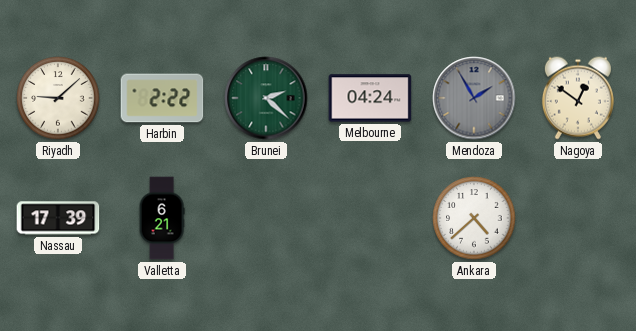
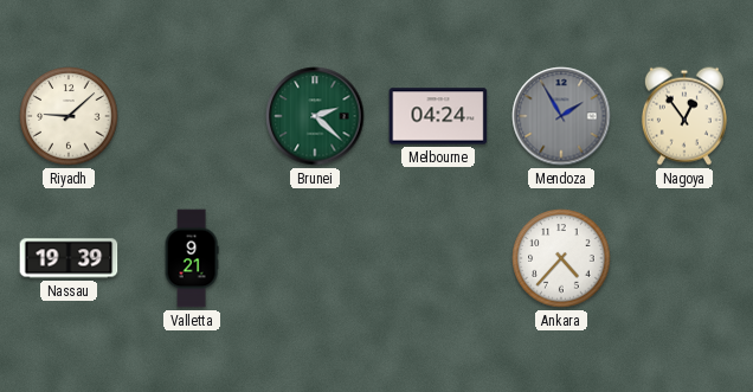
Harbin: 2:22 -> none (162, 98)
Nagoya: 12:51 -> 12:54 (684, 116)
Nassau: 17:39 -> 19:39 (69, 258)
Valletta: 6:21 -> 9:21 (192, 258)
Ankara: 4:38 -> 4:37 (561, 258)
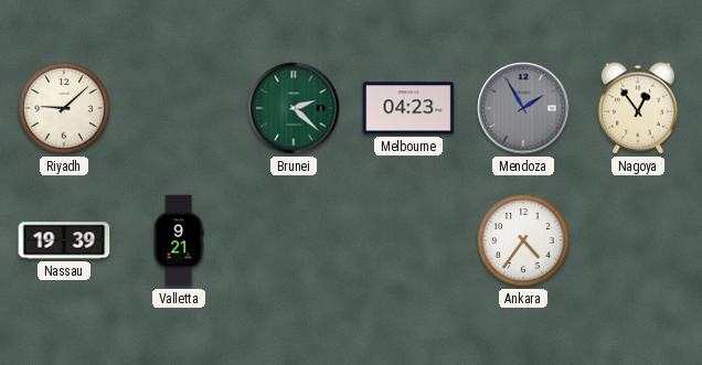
Melbourne: 04:24 -> 04:23 (408, 108)
Ankara: 4:37 -> 4:36 (523, 240)
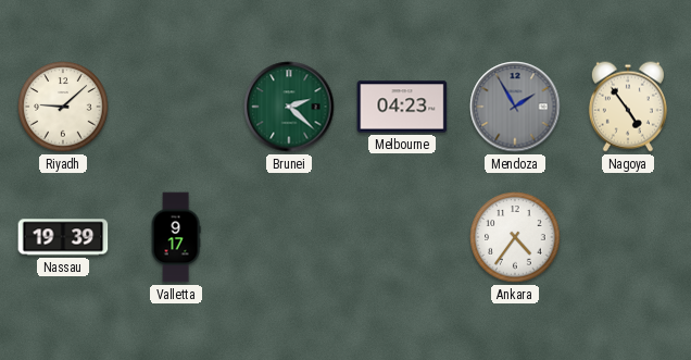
Nagoya: 12:54 -> 4:54 (628, 107)
Valletta: 9:21 -> 9:17 (176, 237)
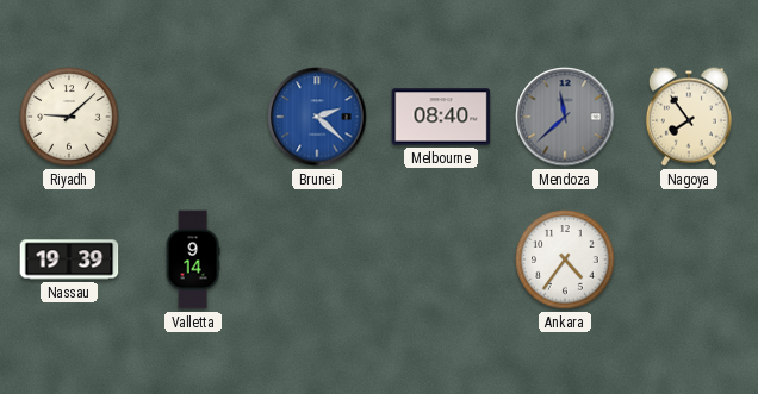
Brunei dial: green -> blue (317, 117)
Melbourne: 04:23 -> 08:40 (441, 117)
Mendoza: 1:55 -> 11:38 (565, 117)
Nagoya: 4:54 -> 7:54 (689, 117)
Valletta: 9:17 -> 9:14 (193, 259)
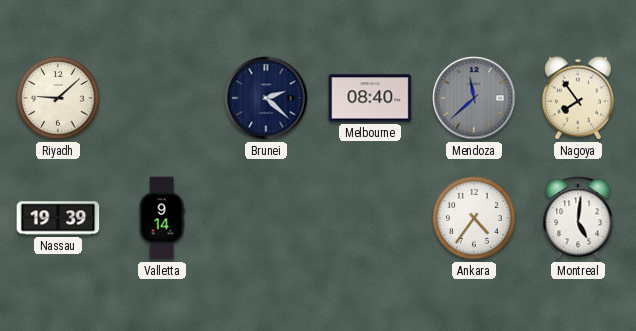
Brunei dial: blue -> navy (266, 98)
Montreal: none -> 5:01 (578, 218)
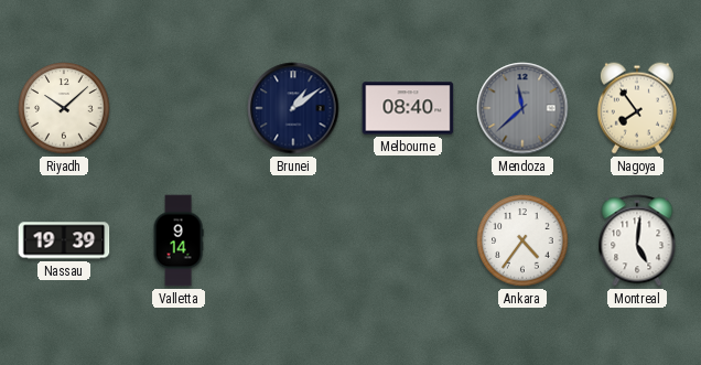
Riyadh: 9:08 -> 10:08 (64, 108)
Brunei: 2:22 -> 1:09 (293, 108)
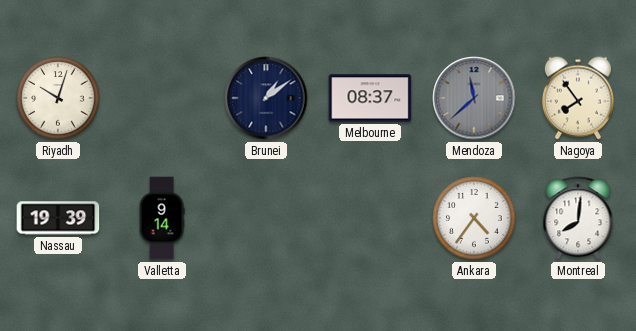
Riyadh: 10:08 -> 10:03 (58, 98)
Melbourne: 08:40 -> 08:37 (370, 98)
Montreal: 5:01 -> 8:01 (578, 218)
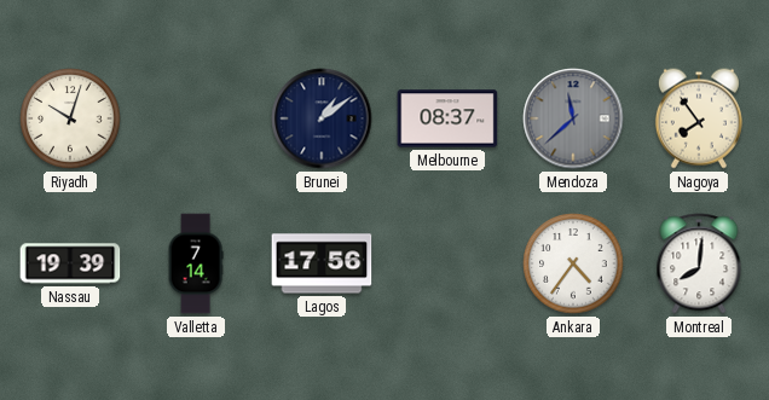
Valletta: 9:14 -> 7:14 (196, 263)
Lagos: none -> 17:56 (322, 263)
